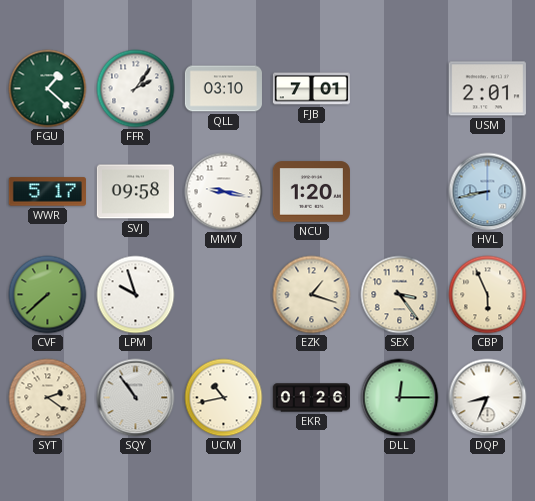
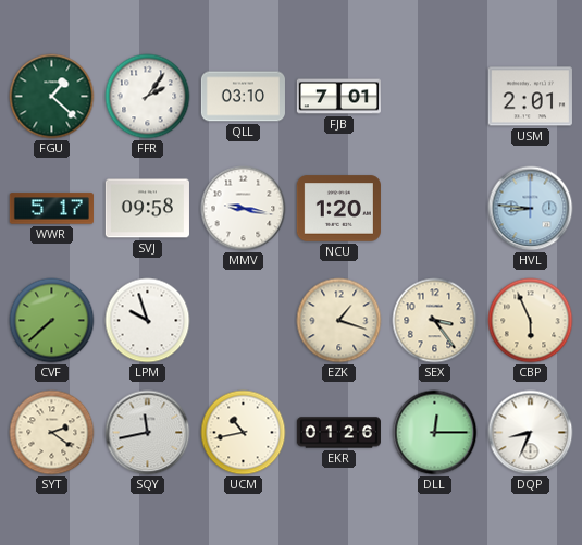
HVL: 8:43 -> 8:46 (531, 209)
SQY: 10:54 -> 11:43 (148, 433)
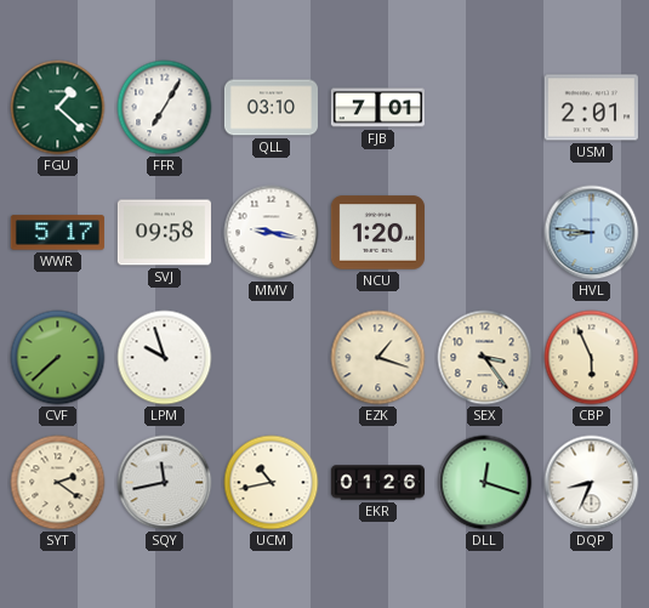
FFR: 2:06 -> 7:05 (165, 108)
DLL: 12:15 -> 12:18 (485, 483)
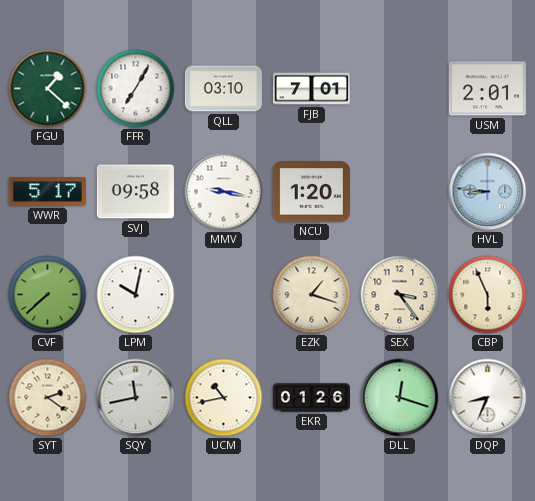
LPM: 9:57 -> 10:02 (136, 295)
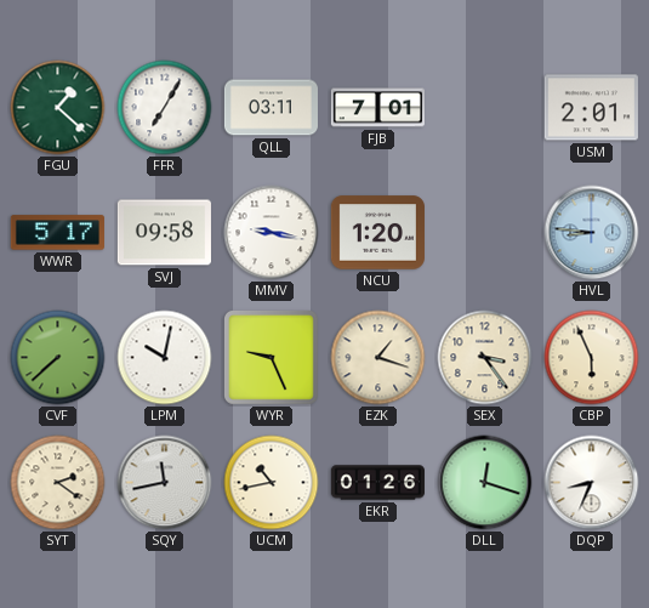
QLL: 03:10 -> 03:11 (271, 108)
WYR: none -> 9:26 (271, 357)
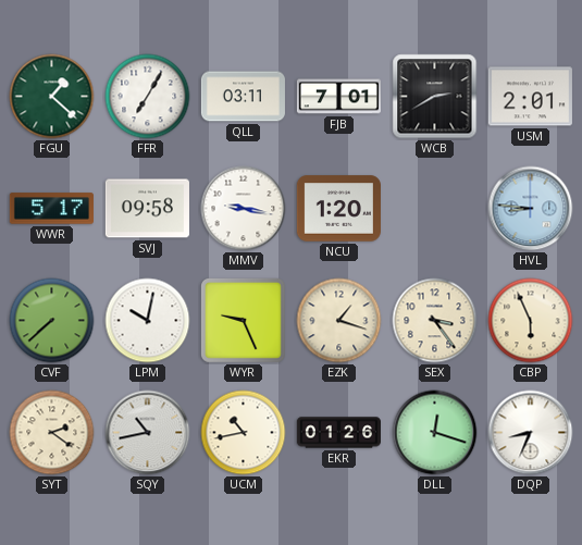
WCB: none -> 2:40 (435, 97)
SQY: 11:43 -> 10:43 (148, 433)
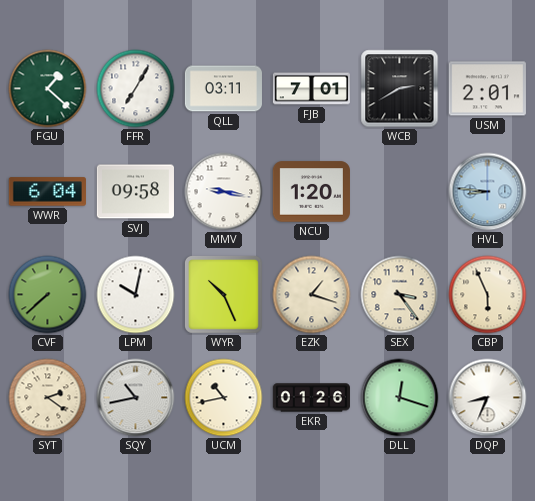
WWR: 5:17 -> 6:04 (47, 192)
WYR: 9:26 -> 10:26 (223, 294)
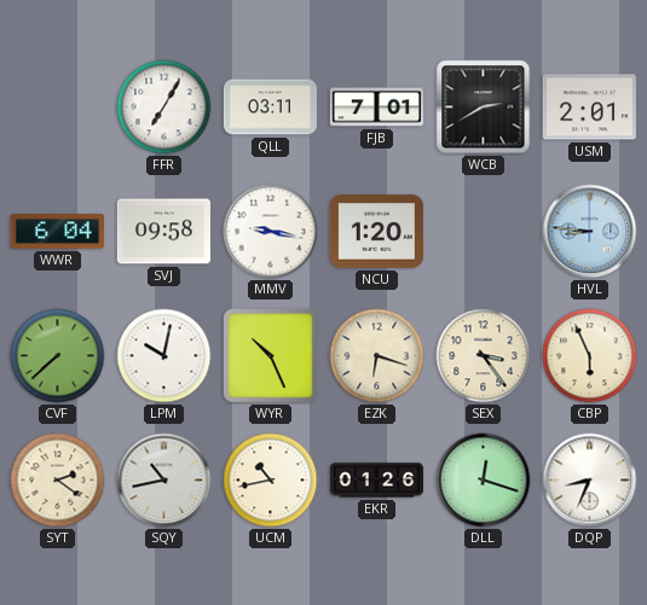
FGU: 1:22 -> none (48, 89)
EZK: 1:18 -> 6:18 (377, 356)
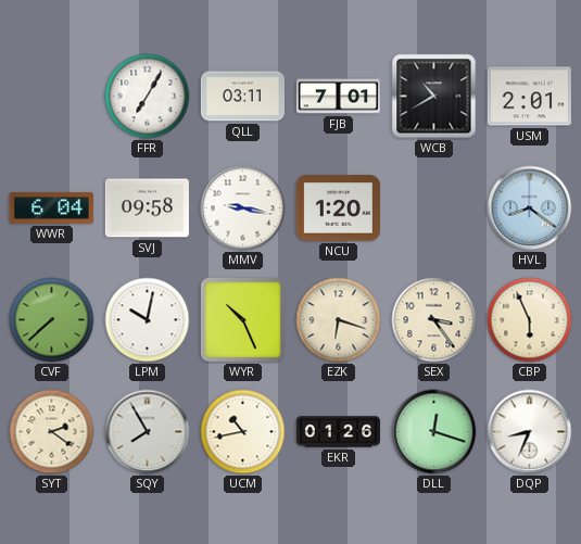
WCB: 2:40 -> 10:40 (434, 97)
HVL: 8:46 -> 8:21 (530, 208)
SQY: 10:43 -> 7:55 (148, 432)
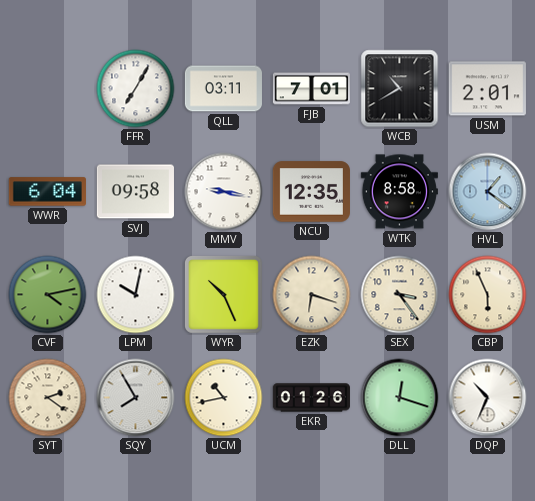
NCU: 1:20 -> 12:35 (311, 192)
WTK: none -> 8:58 (399, 192)
HVL: 8:21 -> 1:21 (488, 192)
CVF: 7:38 -> 4:13 (48, 295)
DQP: 8:34 -> 10:34 (488, 398)
